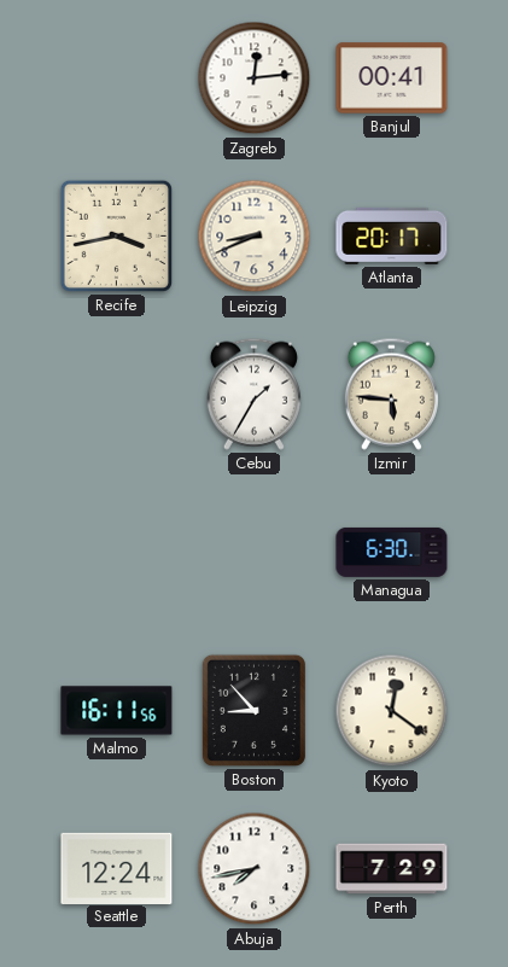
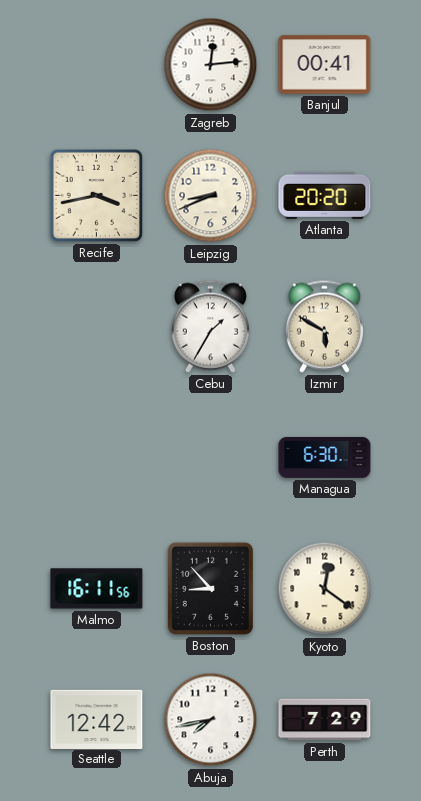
Atlanta: 20:17 -> 20:20 (325, 195)
Izmir: 5:46 -> 5:50 (324, 326)
Seattle: 12:24 -> 12:42 (97, 719)
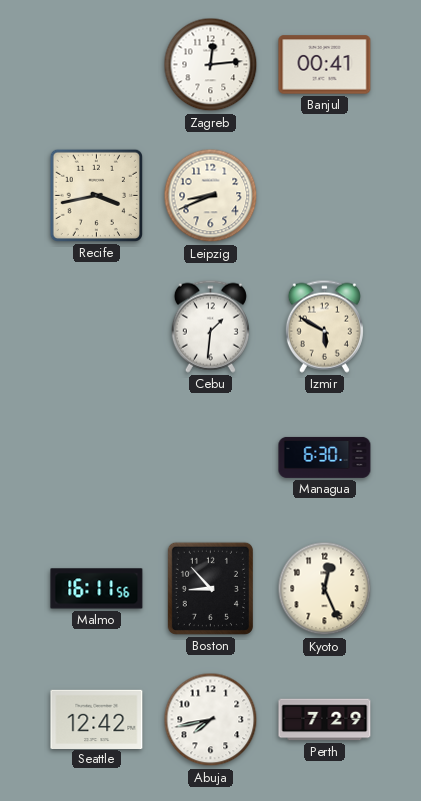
Atlanta: 20:20 -> none (325, 195)
Cebu: 1:35 -> 1:31 (210, 326)
Kyoto: 12:21 -> 12:26 (325, 589)
